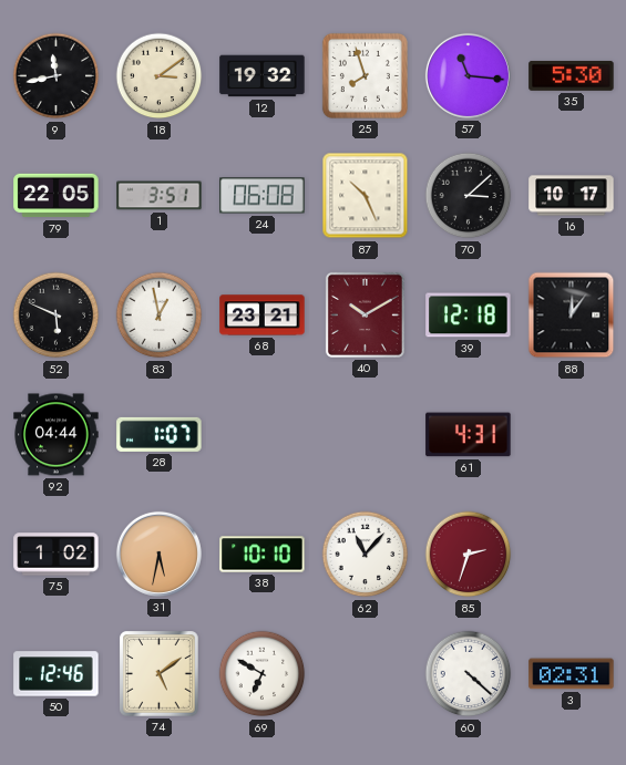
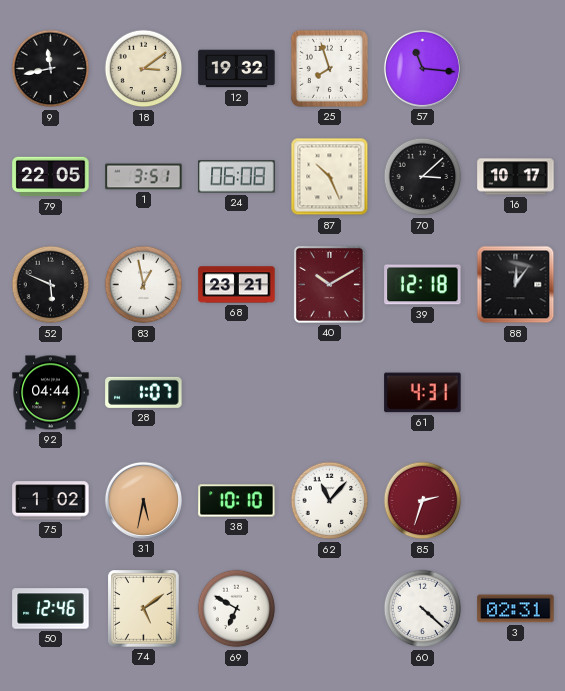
35: 5:30 -> none (572, 76)
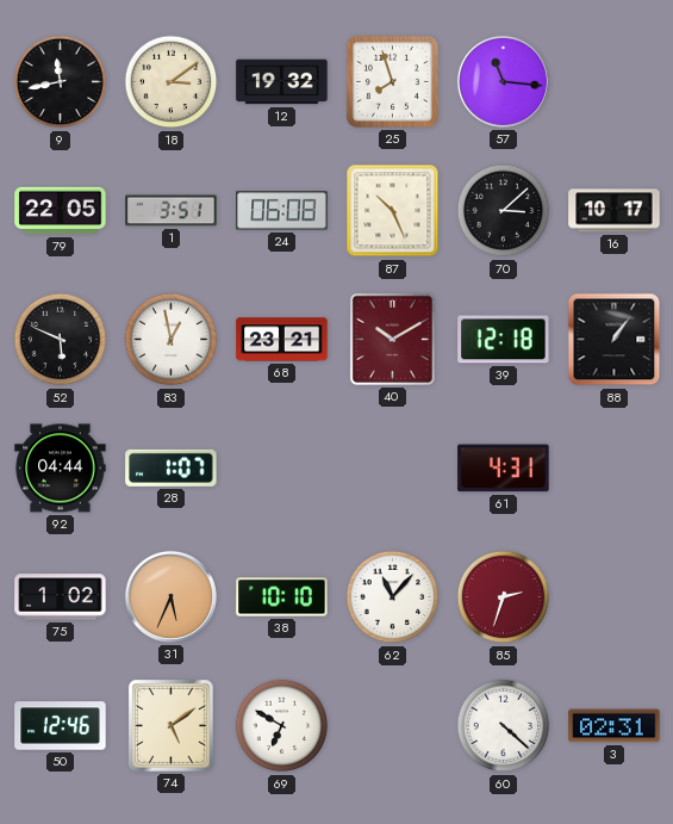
88: 12:06 -> 1:06 (615, 340)
31: 5:32 -> 5:34 (170, 596)
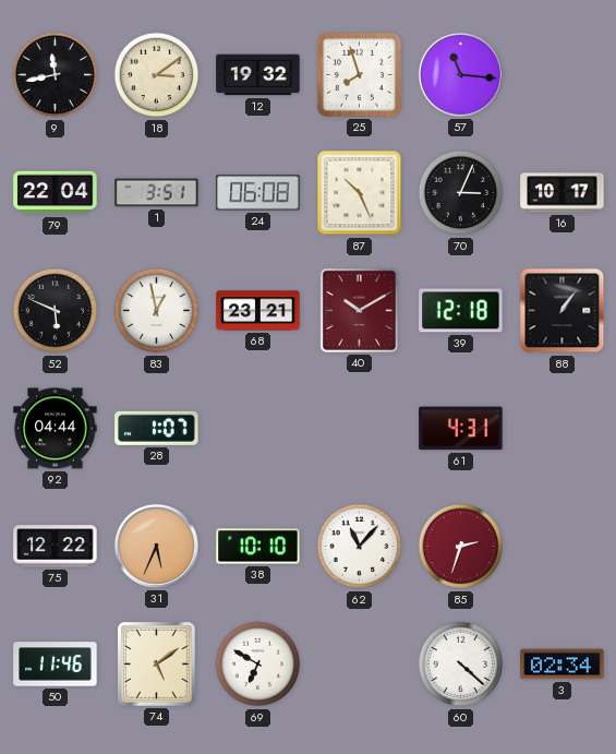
79: 22:05 -> 22:04 (56, 193)
70: 3:08 -> 3:04 (461, 193)
75: 1:02 -> 12:22 (56, 547)
50: 12:46 -> 11:46 (56, 665)
3: 02:31 -> 02:34 (563, 665)
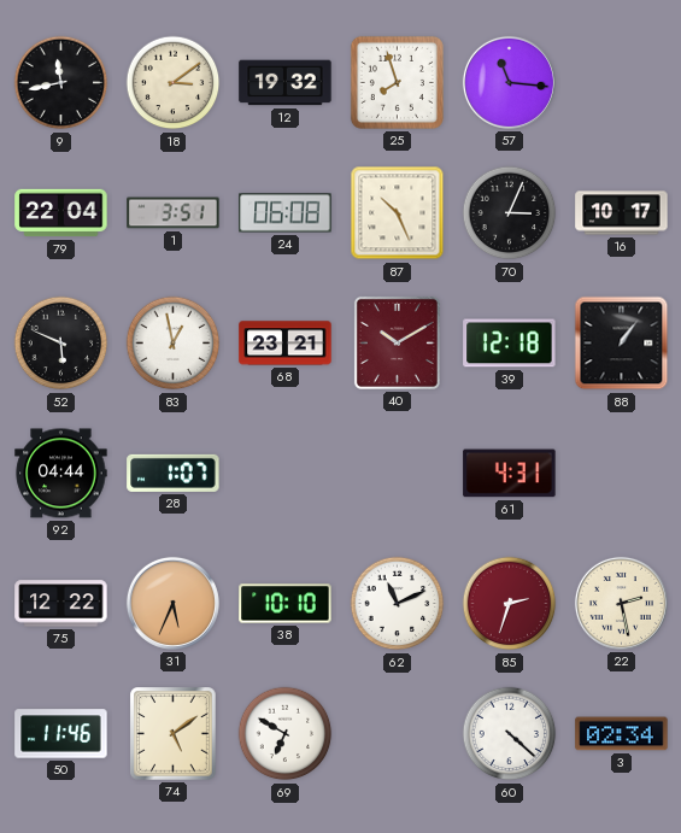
62: 11:07 -> 11:11 (398, 604)
22: none -> 2:28 (621, 603)
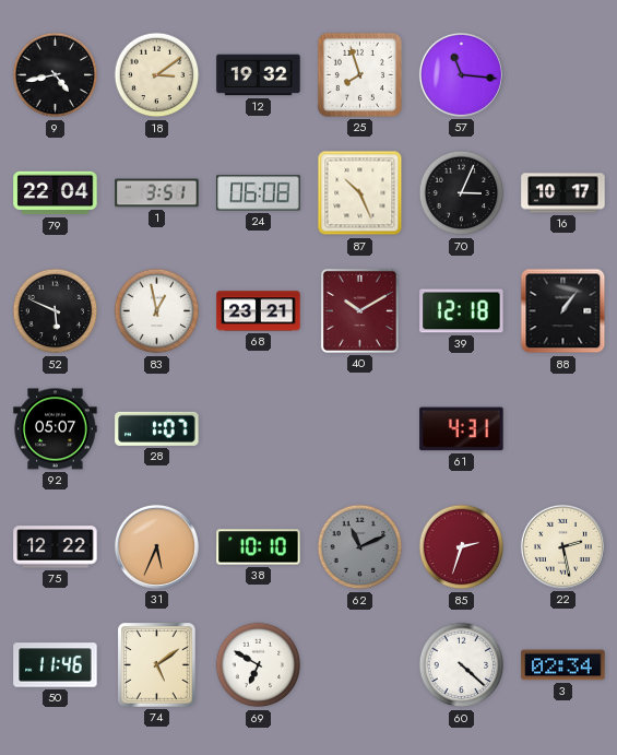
9: 11:43 -> 4:43 (56, 75)
92: 04:44 -> 05:07 (56, 429)
62 dial: white -> grey (360, 547)
